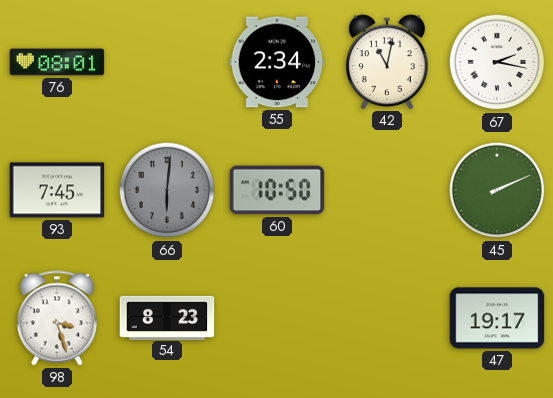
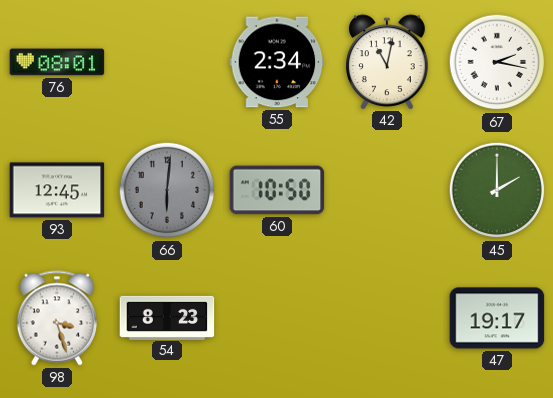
93: 7:45 -> 12:45 (57, 190)
45: 2:11 -> 2:00 (497, 190)
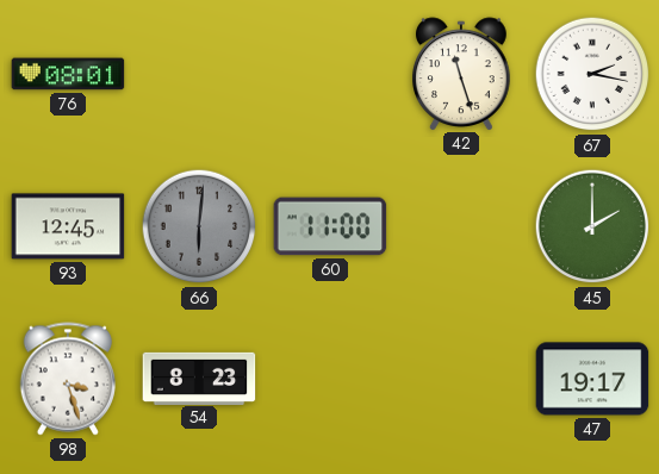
55: 2:34 -> none (277, 62)
42: 11:02 -> 11:27 (462, 74)
60: 10:50 -> 11:00 (330, 226)
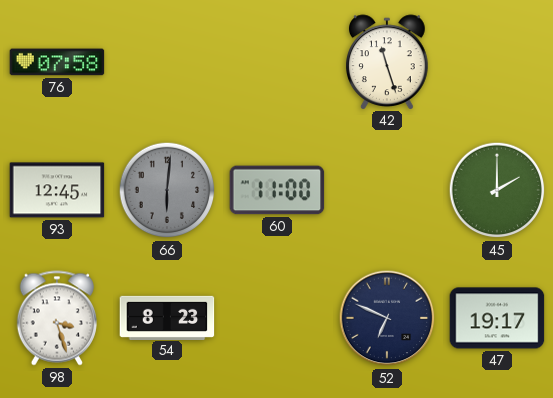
76: 08:01 -> 07:58 (57, 62)
67: 2:17 -> none (592, 74)
52: none -> 6:49 (387, 318)
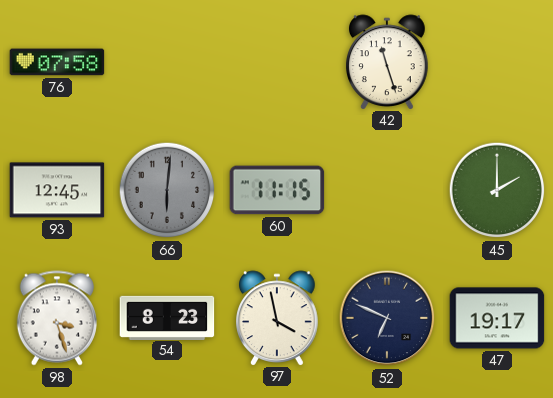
60: 11:00 -> 11:15 (277, 190)
97: none -> 3:58 (278, 318)
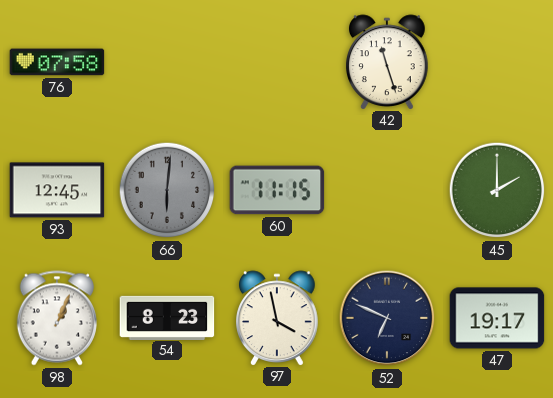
98: 3:27 -> 1:04 (57, 318)
